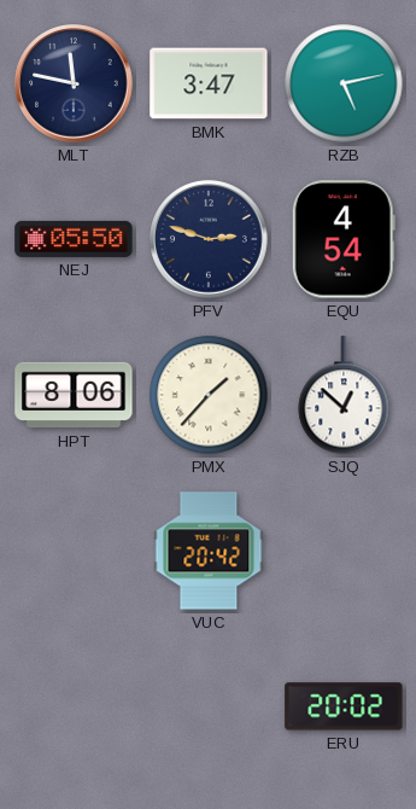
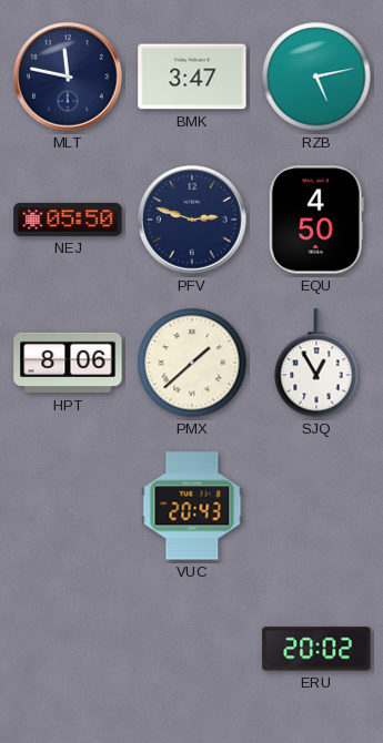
EQU: 4:54 -> 4:50 (316, 220)
PMX: 1:37 -> 1:38 (192, 363)
SJQ: 12:52 -> 12:55 (316, 363)
VUC: 20:42 -> 20:43 (192, 506)
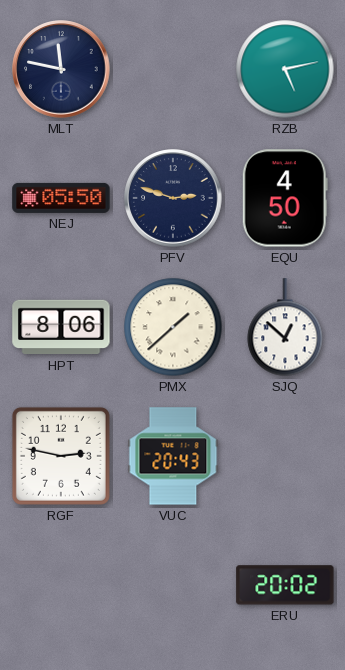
BMK: 3:47 -> none (192, 77)
SJQ: 12:55 -> 12:52 (285, 327)
RGF: none -> 2:47 (61, 456)
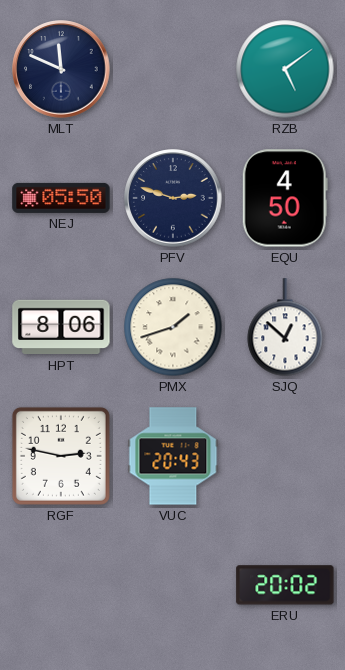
MLT: 11:47 -> 11:49 (61, 69)
RZB: 5:13 -> 5:09 (285, 69)
PMX: 1:38 -> 1:42 (173, 327)
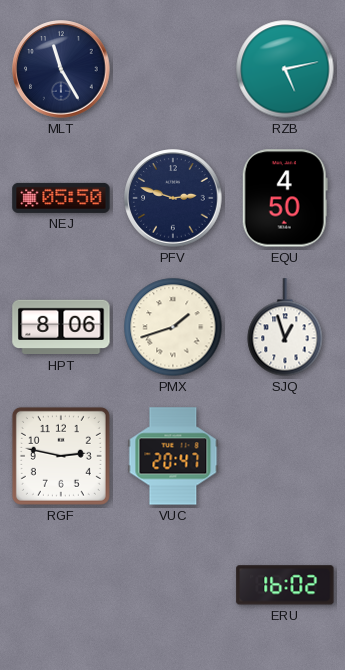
MLT: 11:49 -> 11:25 (61, 69)
RZB: 5:09 -> 5:13 (285, 69)
SJQ: 12:52 -> 12:57 (285, 327)
VUC: 20:43 -> 20:47 (173, 456)
ERU: 20:02 -> 16:02 (285, 585)
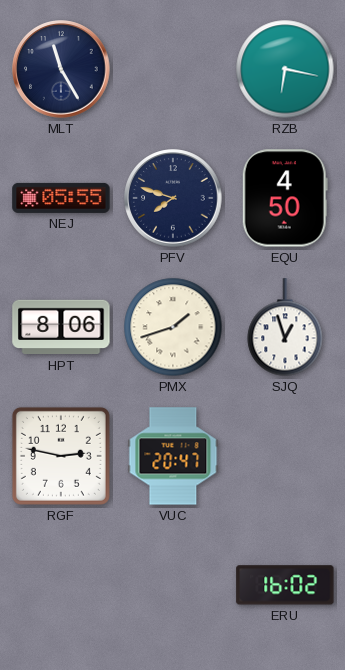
RZB: 5:13 -> 6:17 (285, 69)
NEJ: 05:50 -> 05:55 (61, 198)
PFV: 2:48 -> 7:48 (173, 198)
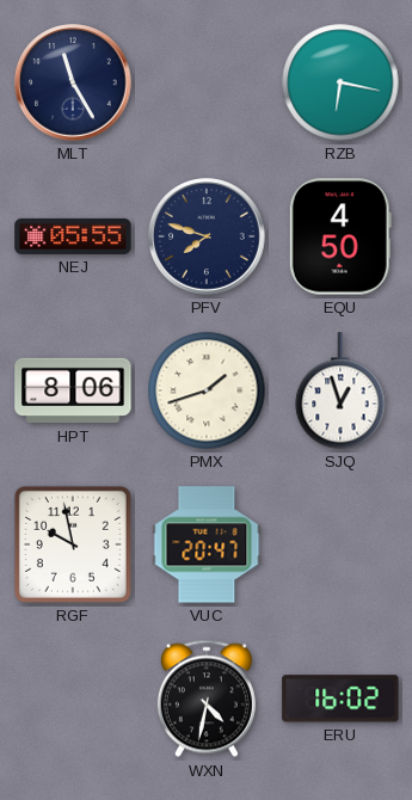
RGF: 2:47 -> 9:58 (73, 544)
WXN: none -> 4:32 (207, 699)
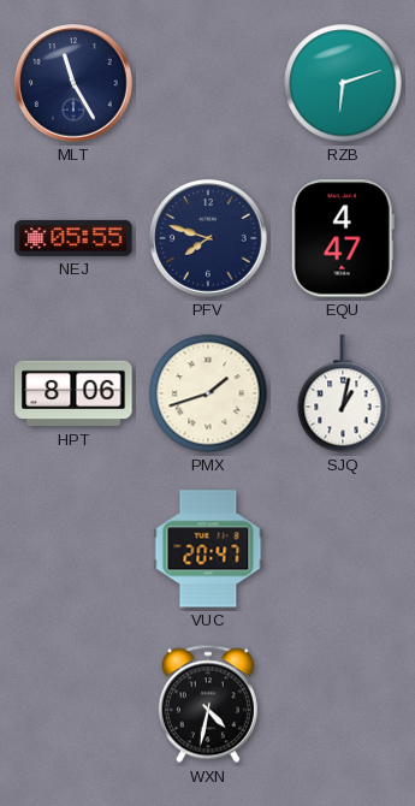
RZB: 6:17 -> 6:12 (343, 83)
EQU: 4:50 -> 4:47 (343, 238)
SJQ: 12:57 -> 1:02 (343, 393)
RGF: 9:58 -> none (73, 544)
ERU: 16:02 -> none (340, 699)
